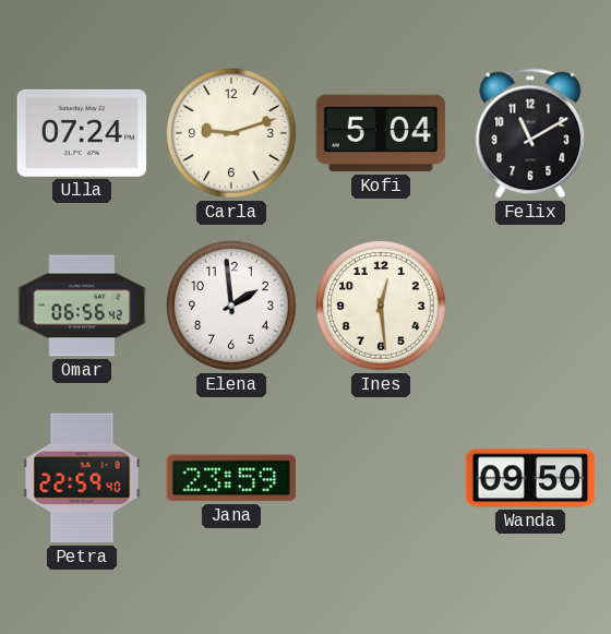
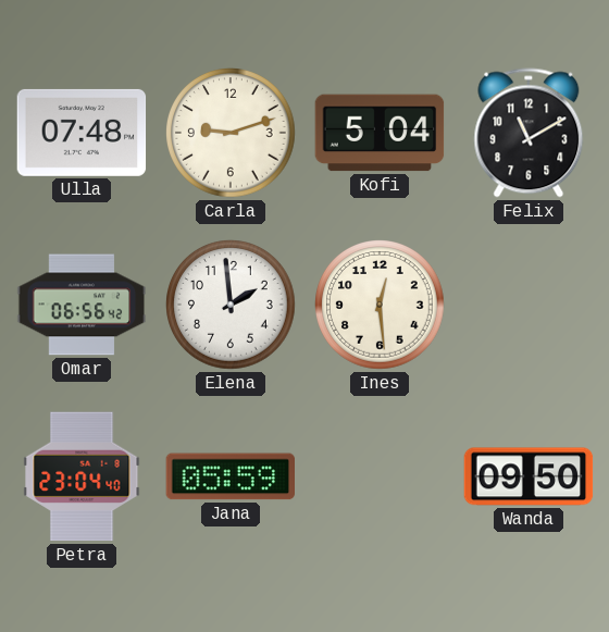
Ulla: 07:24 -> 07:48 (82, 133)
Petra: 22:59 -> 23:04 (82, 476)
Jana: 23:59 -> 05:59 (231, 476)
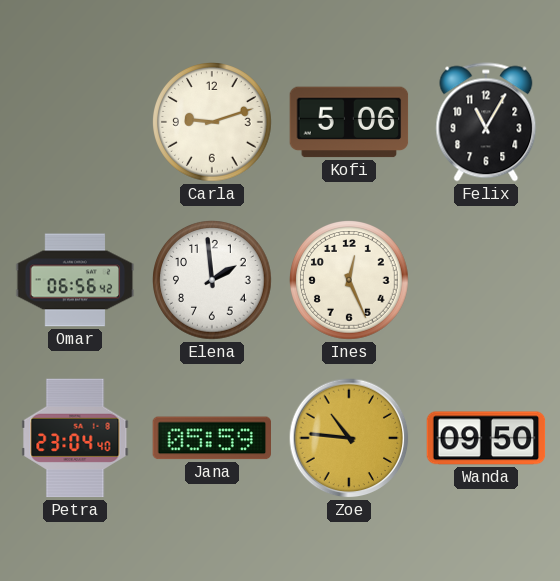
Ulla: 07:48 -> none (82, 133)
Kofi: 5:04 -> 5:06 (349, 122)
Felix: 11:10 -> 11:05 (486, 122)
Ines: 12:29 -> 12:26 (350, 281)
Zoe: none -> 10:46 (349, 438)
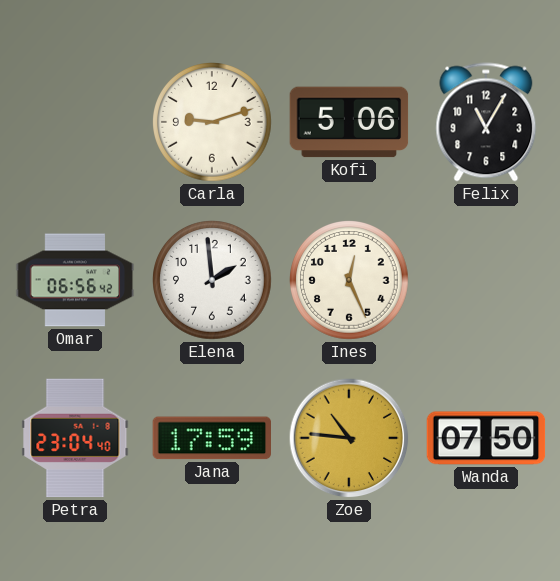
Jana: 05:59 -> 17:59 (212, 438)
Wanda: 09:50 -> 07:50 (486, 438)
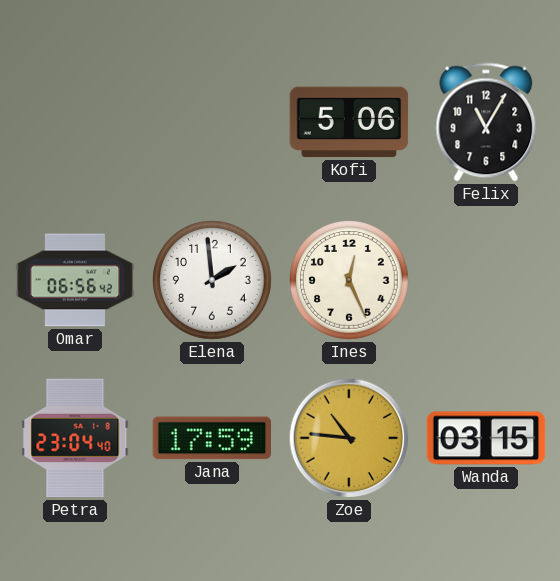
Carla: 9:12 -> none (213, 123)
Wanda: 07:50 -> 03:15 (486, 438)
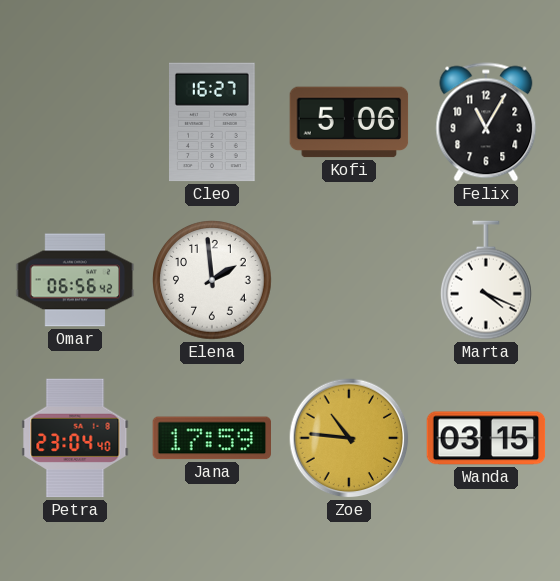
Cleo: none -> 16:27 (213, 122)
Ines: 12:26 -> none (350, 281)
Marta: none -> 4:19 (486, 280)
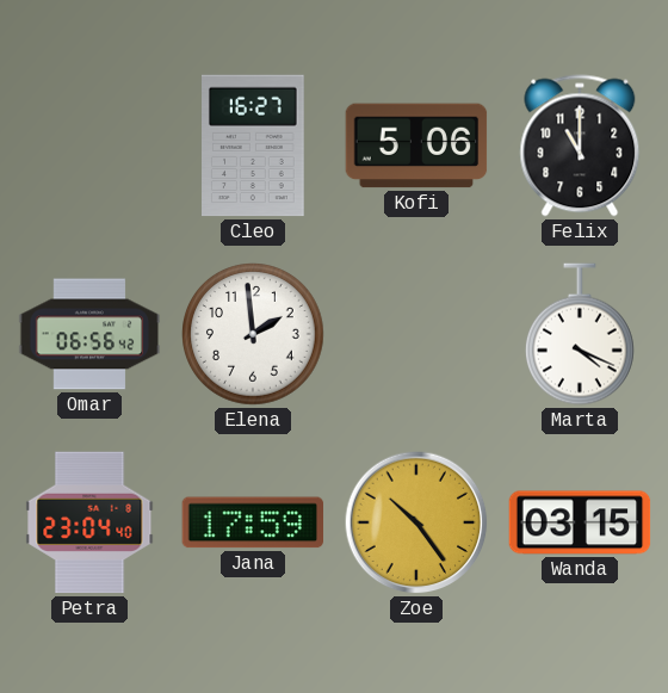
Felix: 11:05 -> 11:00 (580, 146)
Zoe: 10:46 -> 10:24 (416, 522)
